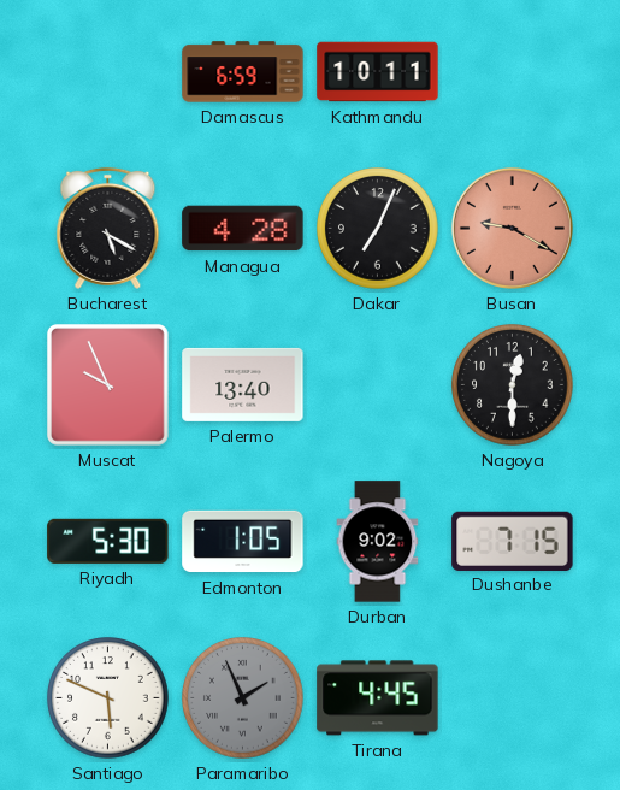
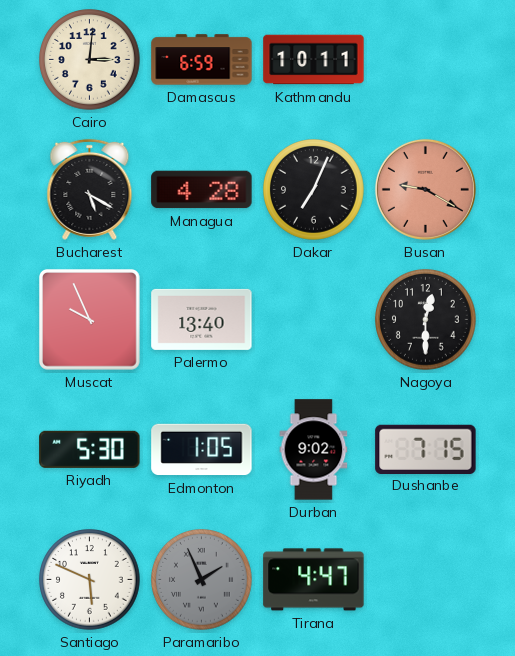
Cairo: none -> 3:01 (90, 60)
Tirana: 4:45 -> 4:47 (314, 580)
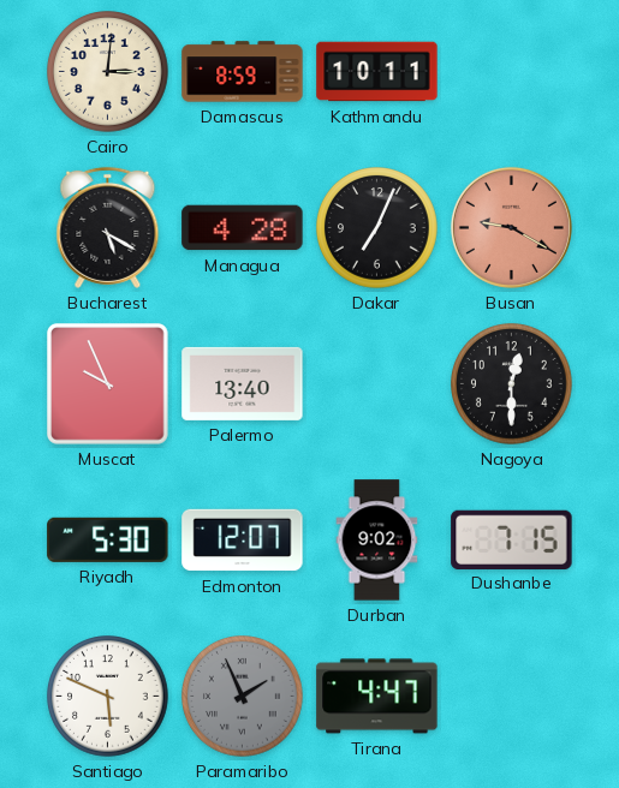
Damascus: 6:59 -> 8:59 (243, 72)
Edmonton: 1:05 -> 12:07 (243, 541)
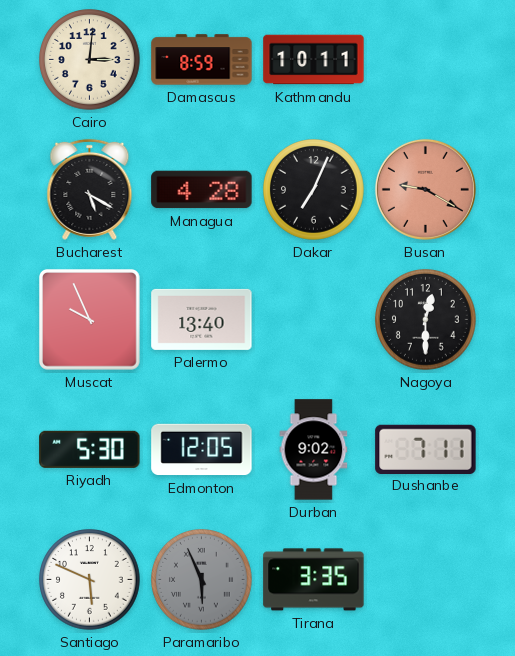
Edmonton: 12:07 -> 12:05 (202, 450)
Dushanbe: 7:15 -> 7:11 (426, 449)
Paramaribo: 1:56 -> 5:56 (202, 580)
Tirana: 4:47 -> 3:35 (314, 580)
